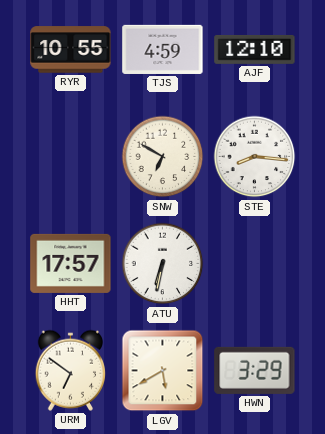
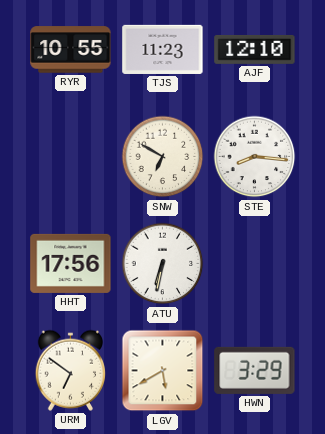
TJS: 4:59 -> 11:23 (163, 49)
HHT: 17:57 -> 17:56 (71, 263)
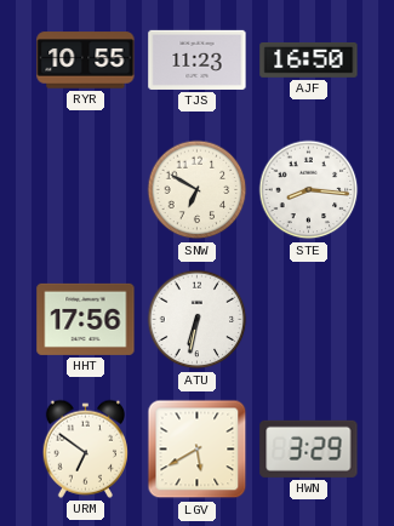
AJF: 12:10 -> 16:50 (309, 59)
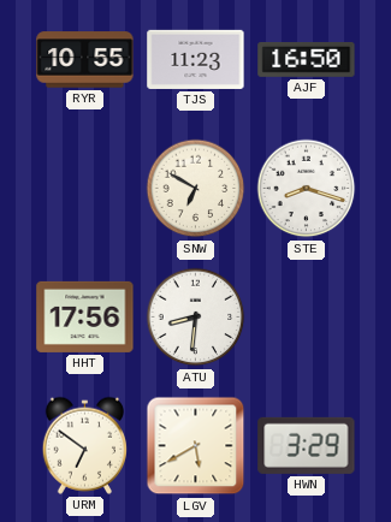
STE: 8:16 -> 8:18 (307, 189)
ATU: 6:32 -> 8:31 (196, 318)
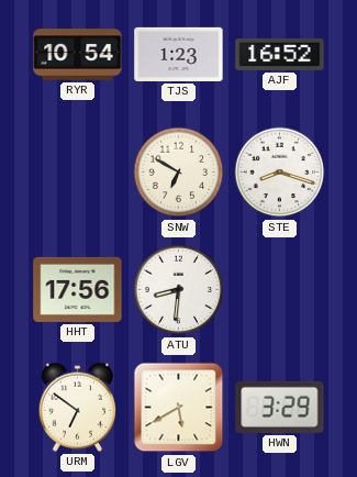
RYR: 10:55 -> 10:54 (78, 55)
TJS: 11:23 -> 1:23 (179, 54)
AJF: 16:50 -> 16:52 (280, 54)
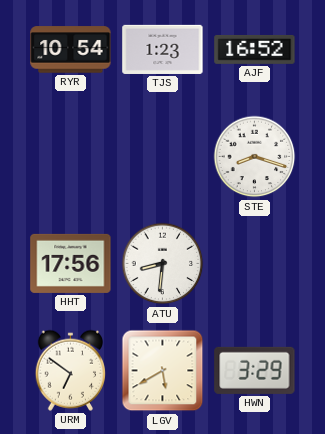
SNW: 6:50 -> none (179, 173)
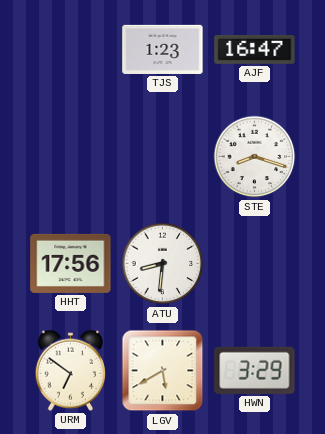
RYR: 10:54 -> none (71, 50)
AJF: 16:52 -> 16:47 (255, 49)
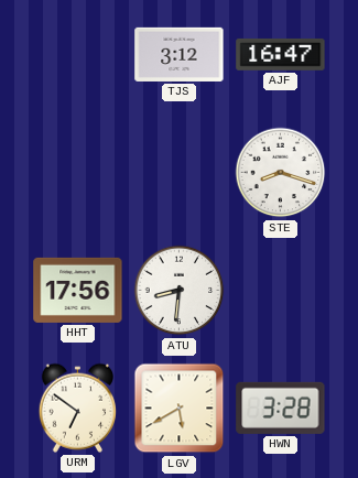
TJS: 1:23 -> 3:12 (180, 54)
HWN: 3:29 -> 3:28 (281, 408)
